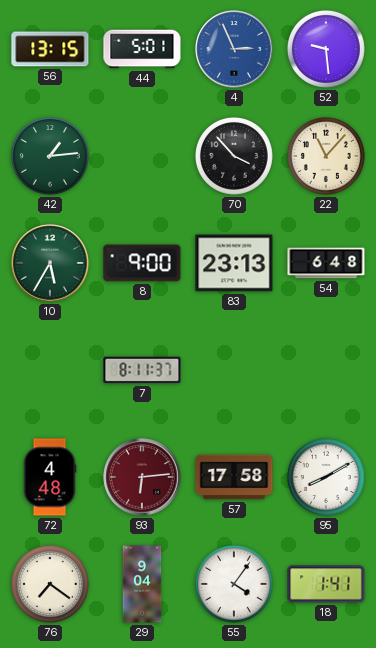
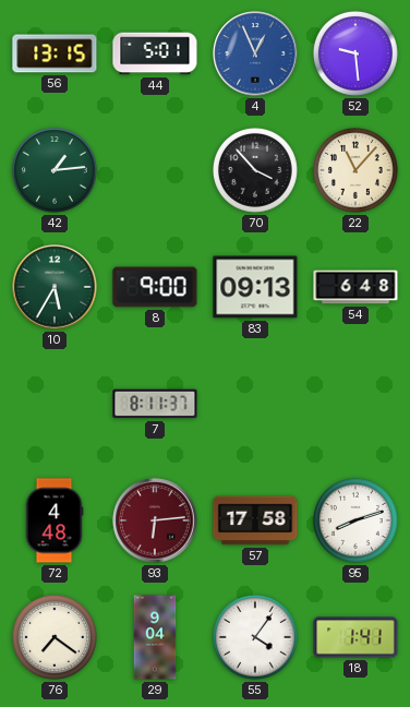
4: 2:56 -> 12:56 (255, 53)
83: 23:13 -> 09:13 (255, 287)
95: 8:10 -> 8:12 (355, 520)
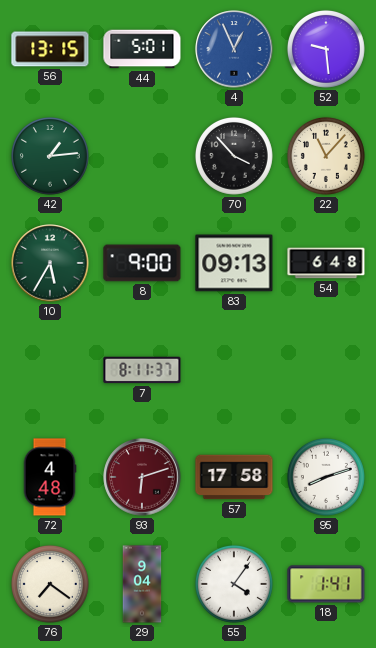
93: 6:14 -> 6:12 (142, 477)
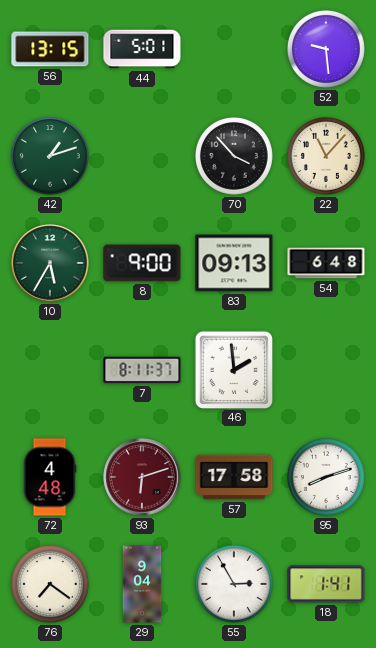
4: 12:56 -> none (234, 49)
42: 1:14 -> 1:12 (50, 156)
46: none -> 1:59 (233, 369)
55: 4:06 -> 2:55 (234, 584)
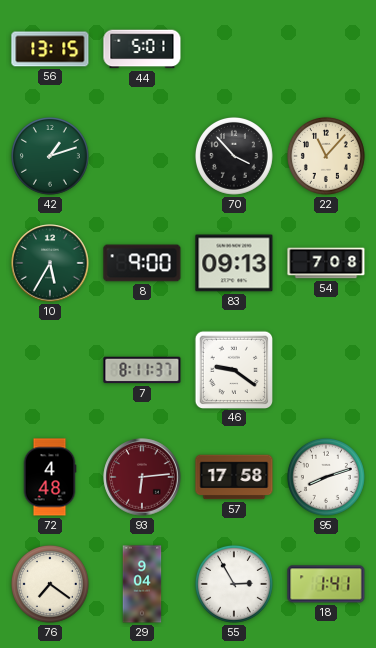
52: 9:29 -> none (326, 49)
54: 6:48 -> 7:08 (326, 263)
46: 1:59 -> 9:21 (233, 369)
93: 6:12 -> 6:14 (142, 477)
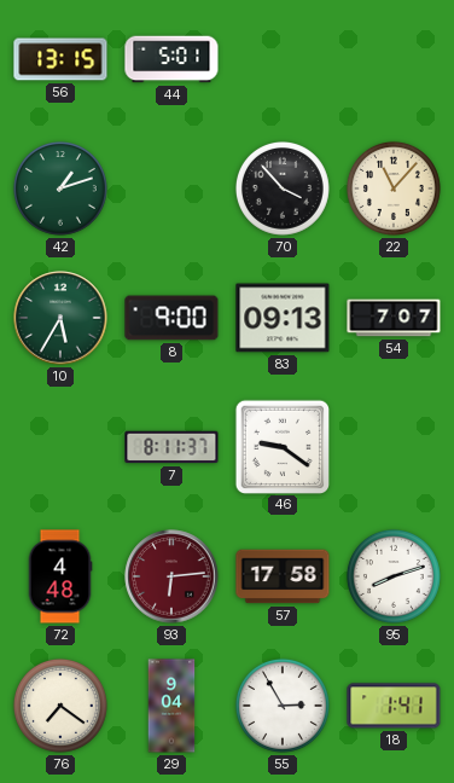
54: 7:08 -> 7:07 (394, 318)
